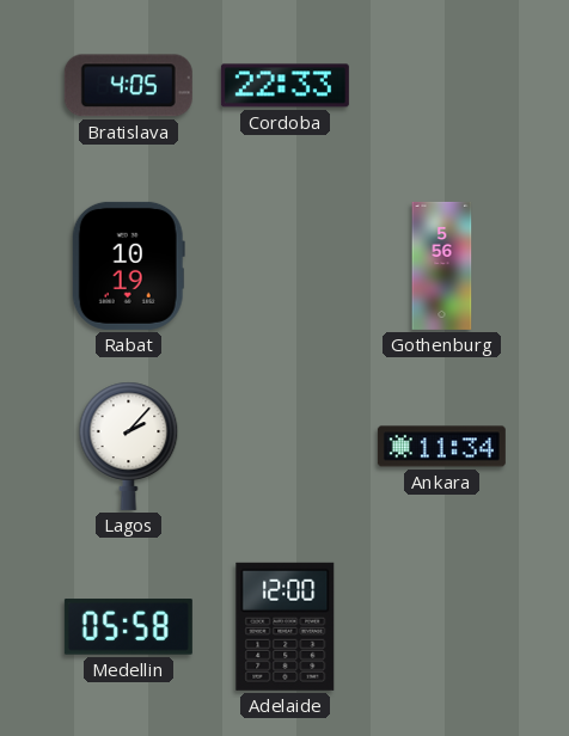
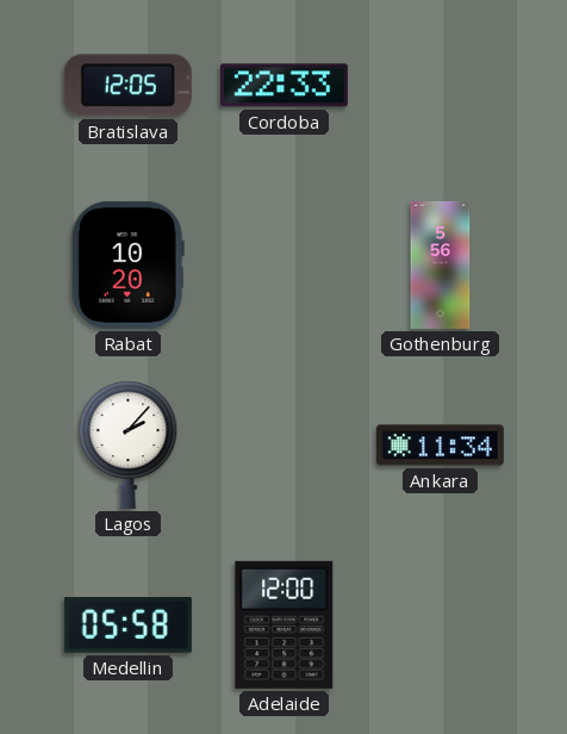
Bratislava: 4:05 -> 12:05 (127, 86)
Rabat: 10:19 -> 10:20 (127, 265)
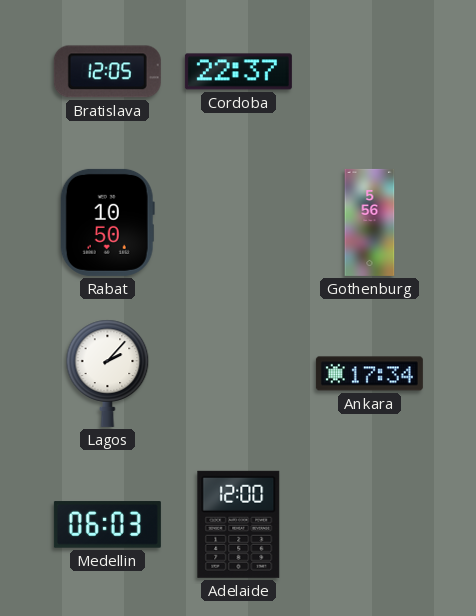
Cordoba: 22:33 -> 22:37 (238, 72)
Rabat: 10:20 -> 10:50 (107, 222)
Ankara: 11:34 -> 17:34 (369, 374)
Medellin: 05:58 -> 06:03 (107, 525)
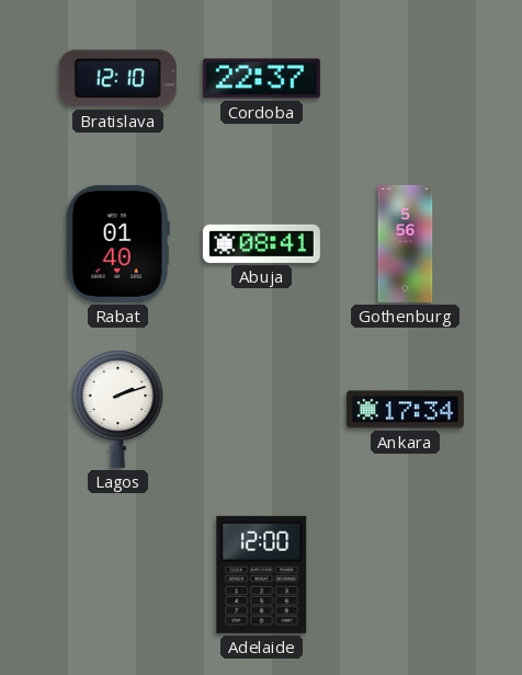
Bratislava: 12:05 -> 12:10 (117, 79)
Rabat: 10:50 -> 01:40 (117, 243)
Abuja: none -> 08:41 (261, 243)
Lagos: 2:07 -> 2:12 (118, 409)
Medellin: 06:03 -> none (107, 525)
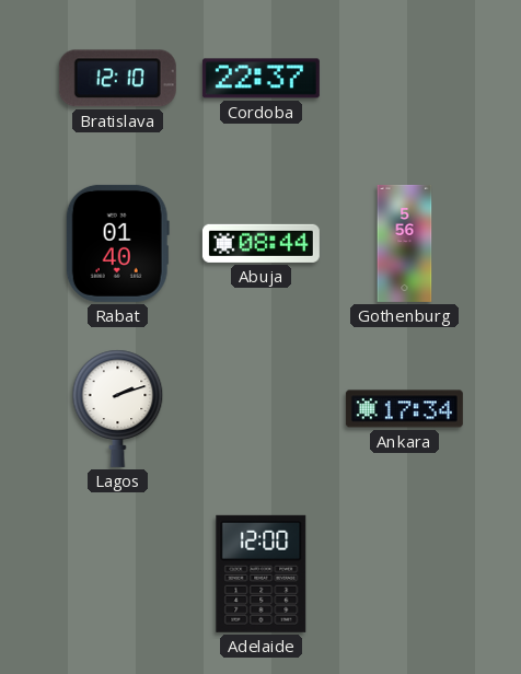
Abuja: 08:41 -> 08:44 (260, 243)
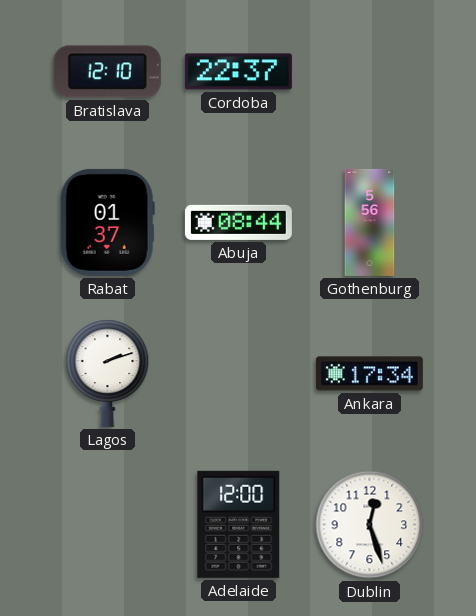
Rabat: 01:40 -> 01:37 (107, 222)
Dublin: none -> 12:27 (370, 525)
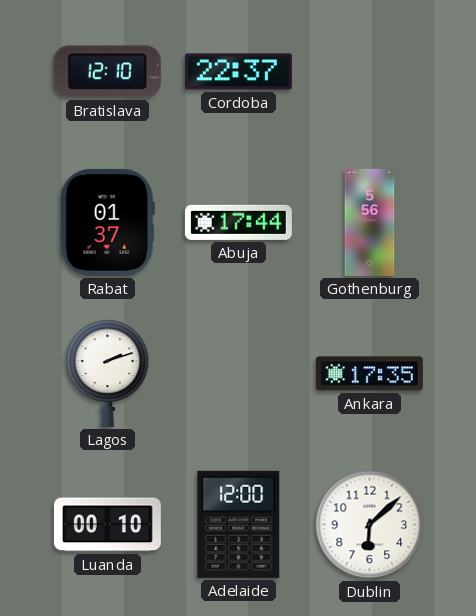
Abuja: 08:44 -> 17:44 (238, 222)
Ankara: 17:34 -> 17:35 (369, 374)
Luanda: none -> 00:10 (107, 525)
Dublin: 12:27 -> 6:08 (370, 525)
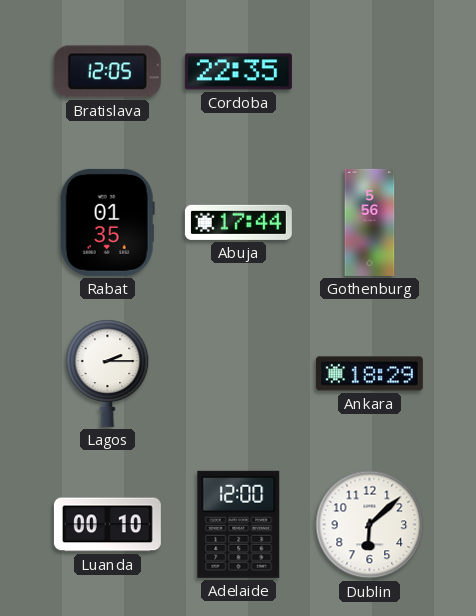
Bratislava: 12:10 -> 12:05 (107, 72)
Cordoba: 22:37 -> 22:35 (238, 72)
Rabat: 01:37 -> 01:35 (107, 222)
Lagos: 2:12 -> 2:15 (108, 373)
Ankara: 17:35 -> 18:29 (369, 374)
